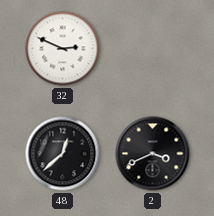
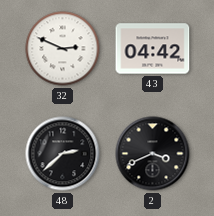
43: none -> 04:42 (153, 49)
48: 12:38 -> 2:38 (63, 154)
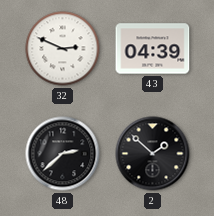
43: 04:42 -> 04:39 (153, 49)
2: 3:41 -> 1:52 (153, 154)
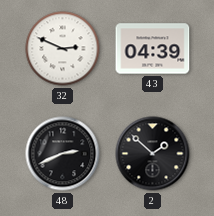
48: 2:38 -> 2:41 (63, 154)
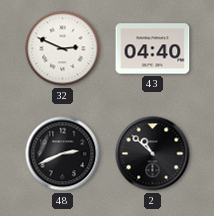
43: 04:39 -> 04:40 (153, 49)
2: 1:52 -> 10:52 (153, 154)
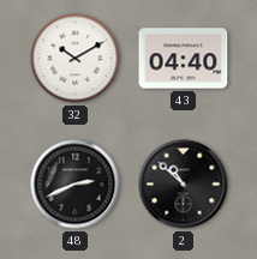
32: 2:49 -> 10:10 (76, 59)
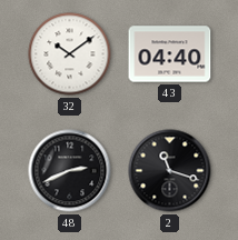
32: 10:10 -> 10:09 (70, 54)
2: 10:52 -> 11:18 (170, 171)
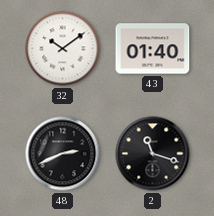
43: 04:40 -> 01:40 (153, 49)
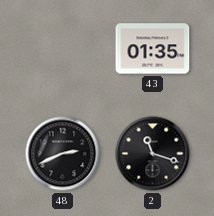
32: 10:09 -> none (63, 49)
43: 01:40 -> 01:35 (153, 49)
